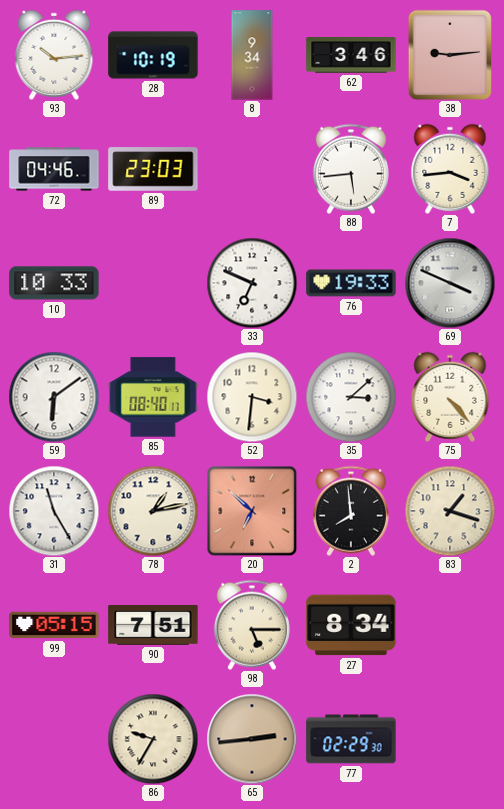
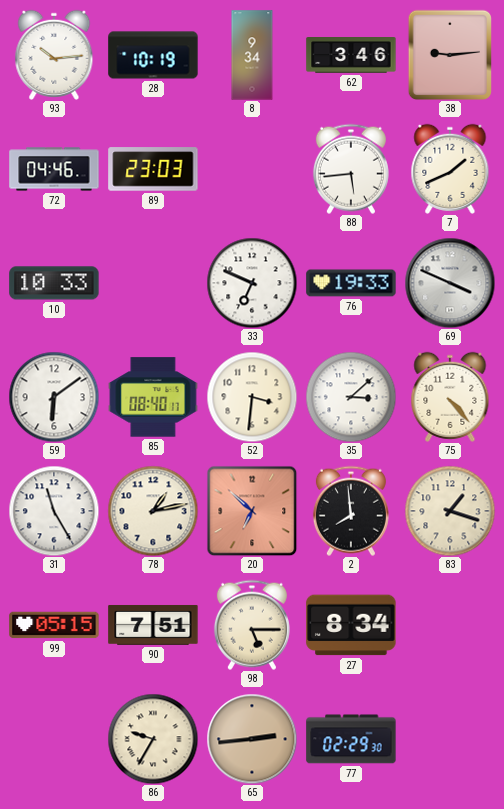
7: 3:44 -> 1:41 (450, 169)
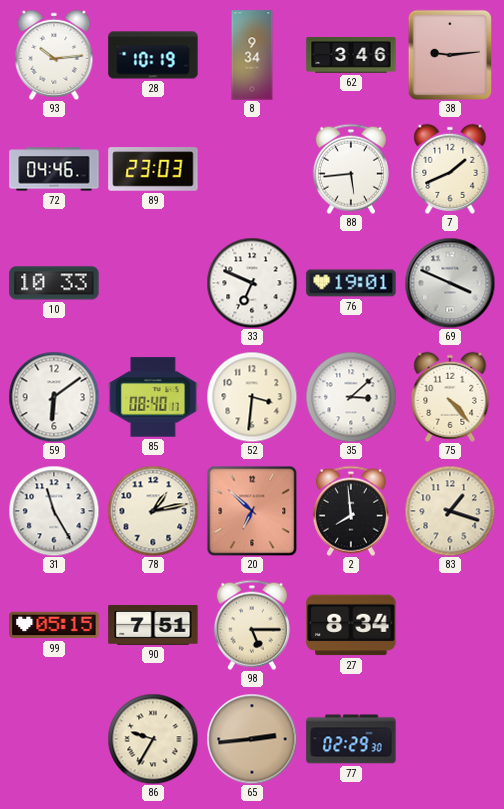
76: 19:33 -> 19:01 (351, 283)
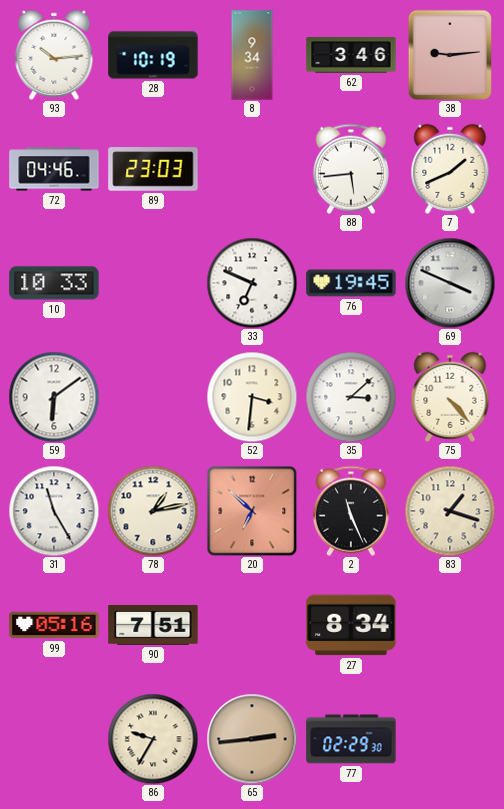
76: 19:01 -> 19:45 (351, 283)
85: 08:40 -> none (153, 397)
2: 7:59 -> 11:26 (351, 511)
99: 05:15 -> 05:16 (54, 625)
98: 5:15 -> none (252, 625)
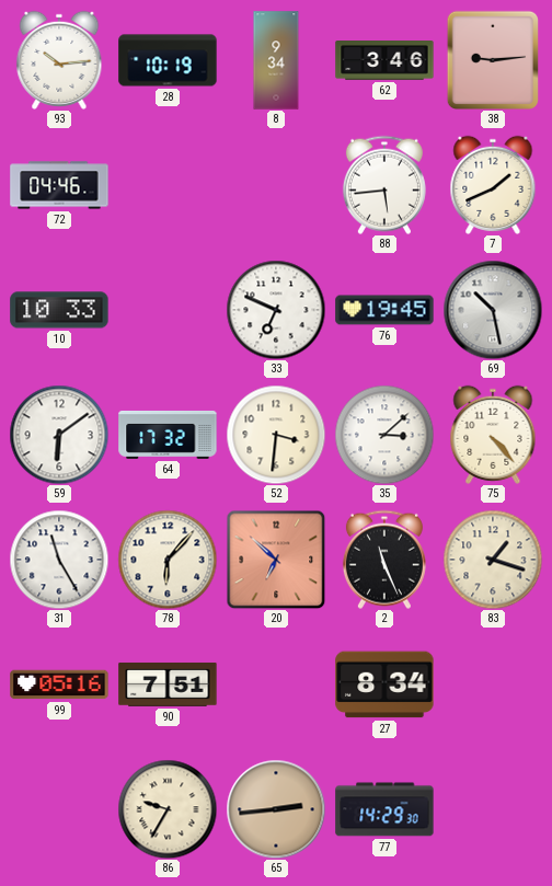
89: 23:03 -> none (153, 169)
69: 3:49 -> 10:28 (493, 310)
64: none -> 17:32 (168, 435)
78: 1:13 -> 6:07 (168, 560)
77: 02:29 -> 14:29 (384, 809)
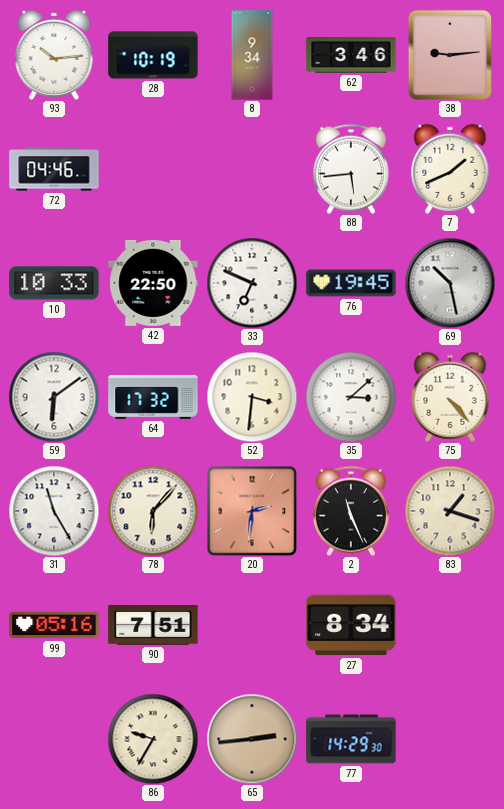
42: none -> 22:50 (153, 283)
20: 6:52 -> 2:31 (252, 511)
